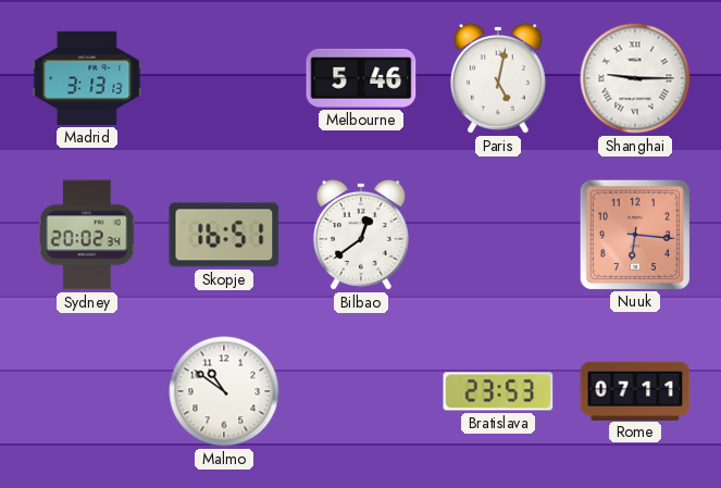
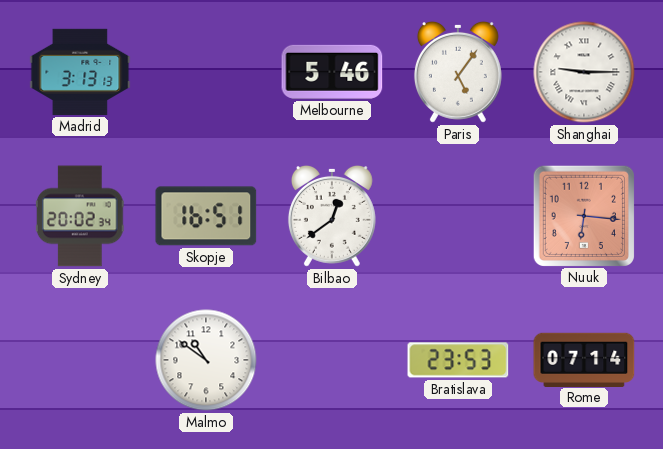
Paris: 5:02 -> 5:06 (458, 72)
Rome: 07:11 -> 07:14 (584, 359)
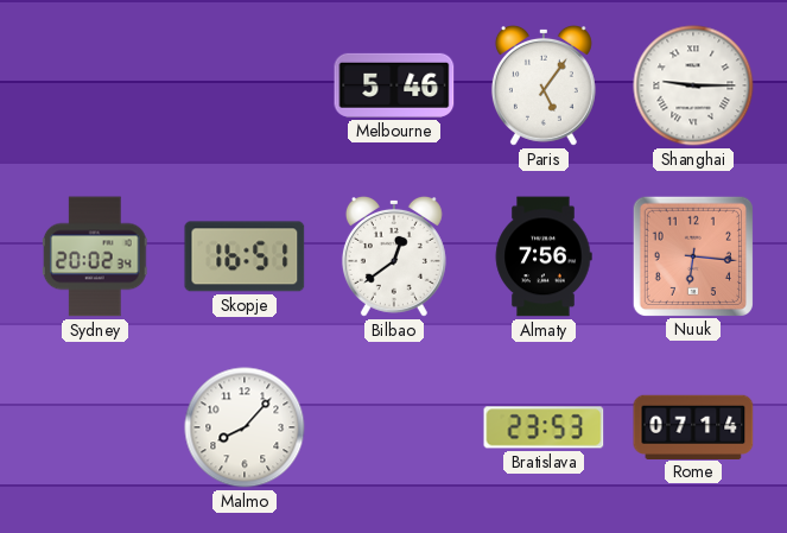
Madrid: 3:13 -> none (80, 72)
Almaty: none -> 7:56 (544, 256)
Malmo: 10:51 -> 8:07 (245, 427)
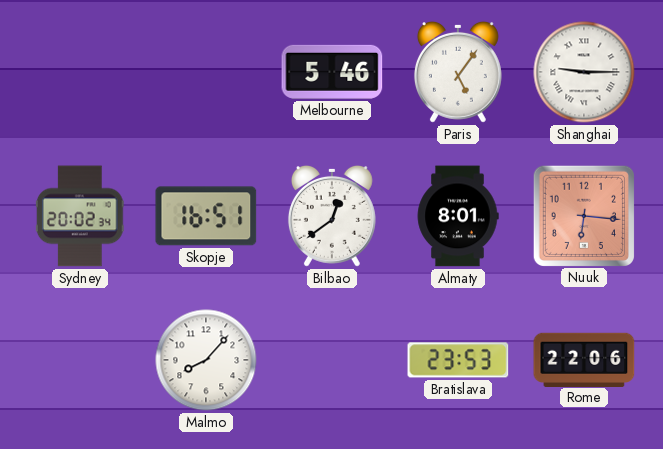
Almaty: 7:56 -> 8:01 (458, 216)
Rome: 07:14 -> 22:06 (584, 359)
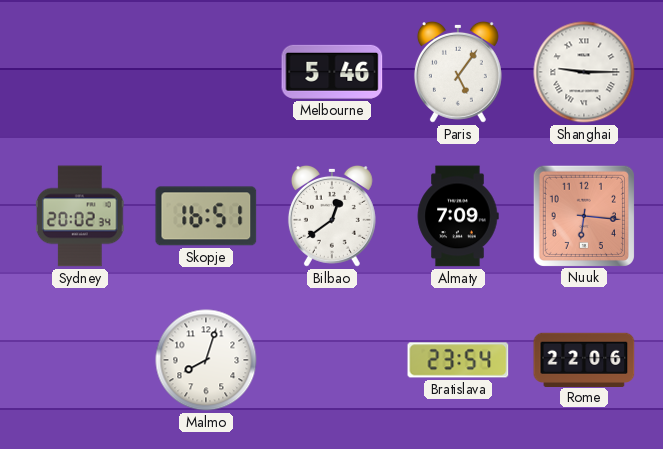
Almaty: 8:01 -> 7:09 (458, 216)
Malmo: 8:07 -> 8:03 (206, 360)
Bratislava: 23:53 -> 23:54 (458, 360)
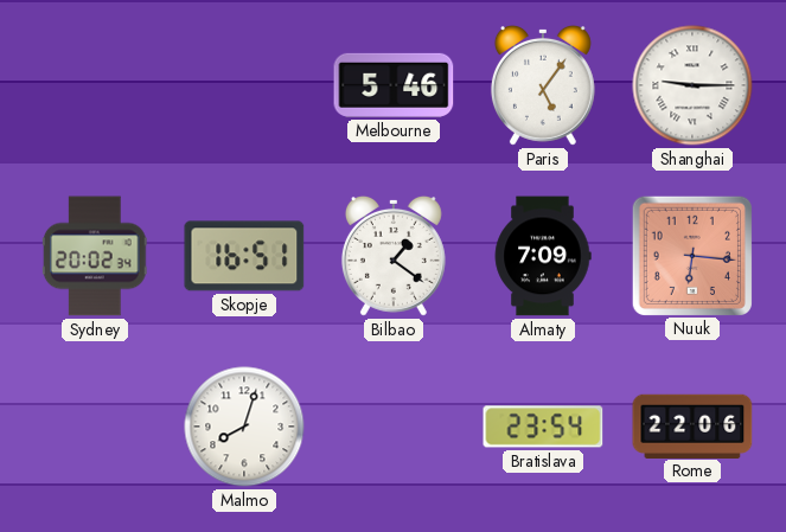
Bilbao: 12:39 -> 1:21 (394, 256)
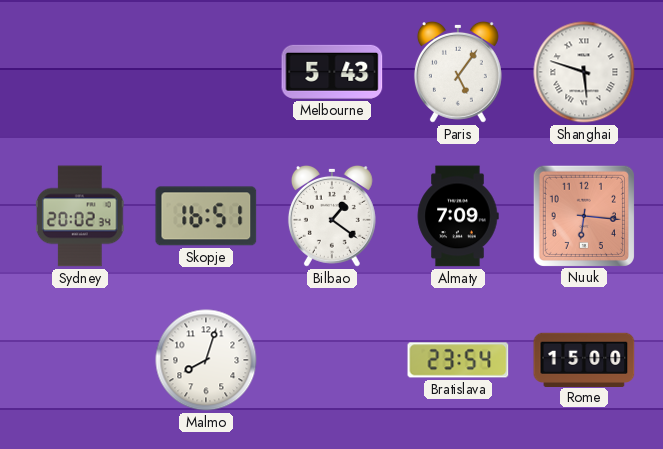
Melbourne: 5:46 -> 5:43 (332, 72)
Shanghai: 9:15 -> 5:48 (584, 72)
Rome: 22:06 -> 15:00 (584, 359)
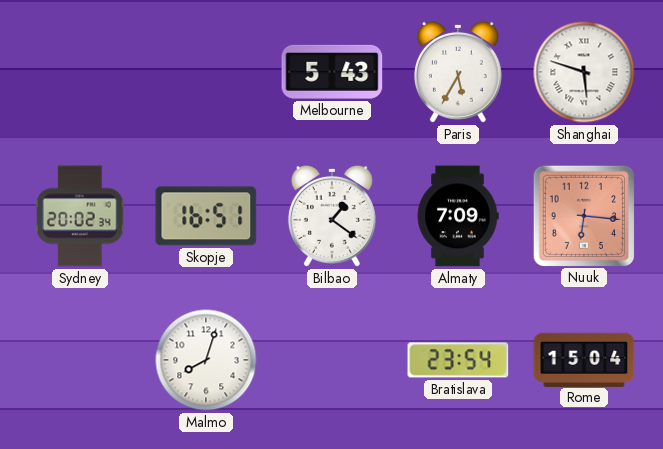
Paris: 5:06 -> 5:35 (458, 72)
Rome: 15:00 -> 15:04 (584, 359)
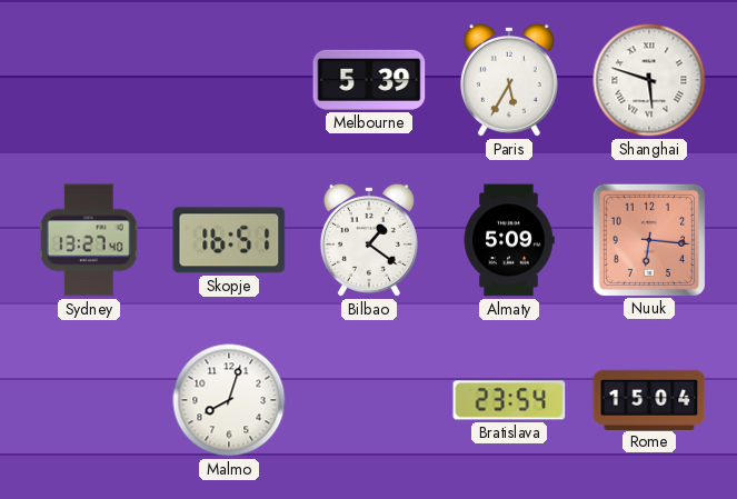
Melbourne: 5:43 -> 5:39 (369, 80)
Sydney: 20:02 -> 13:27 (89, 240)
Almaty: 7:09 -> 5:09 (509, 240)
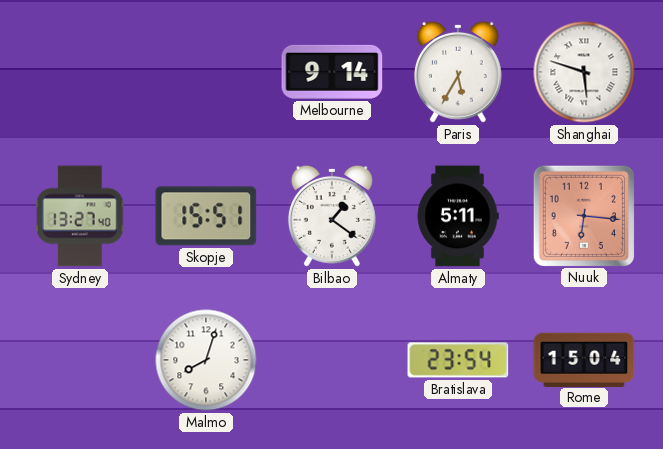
Melbourne: 5:39 -> 9:14 (332, 72)
Skopje: 16:51 -> 15:51 (206, 216)
Almaty: 5:09 -> 5:11 (458, 216)
